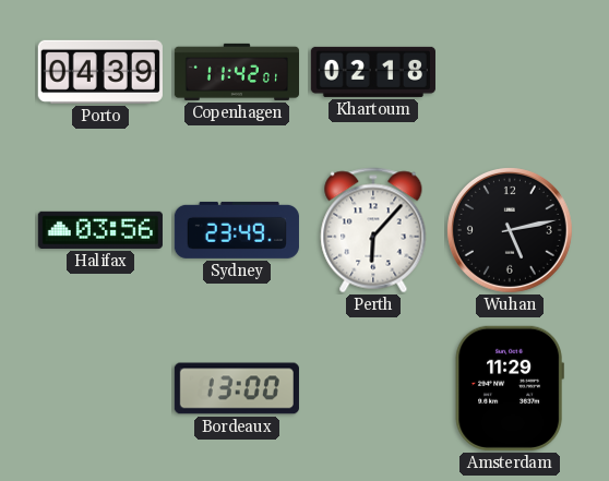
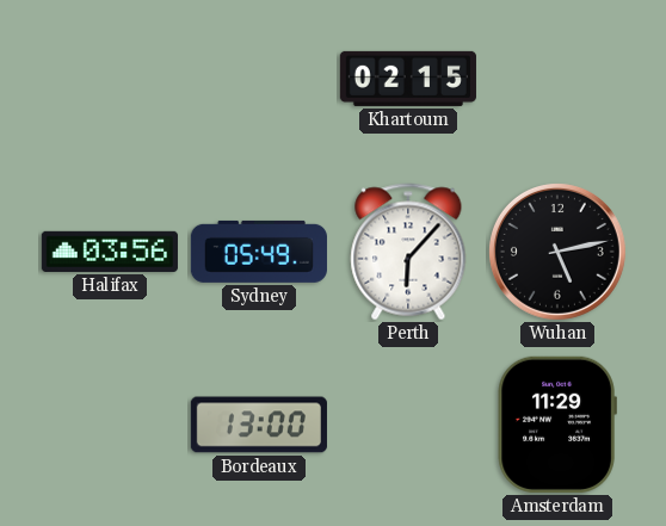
Porto: 04:39 -> none (100, 72)
Copenhagen: 11:42 -> none (236, 72)
Khartoum: 02:18 -> 02:15 (408, 79)
Sydney: 23:49 -> 05:49 (259, 252)
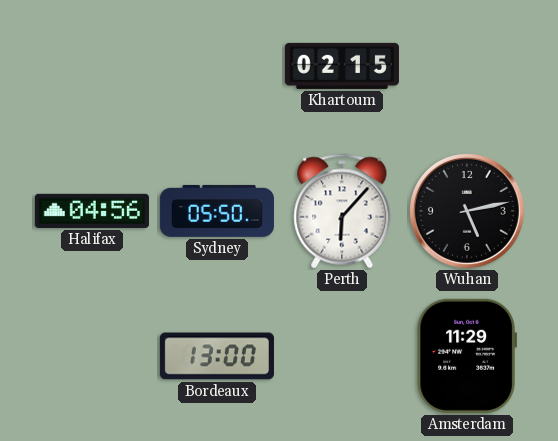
Halifax: 03:56 -> 04:56 (92, 211)
Sydney: 05:49 -> 05:50 (217, 211)
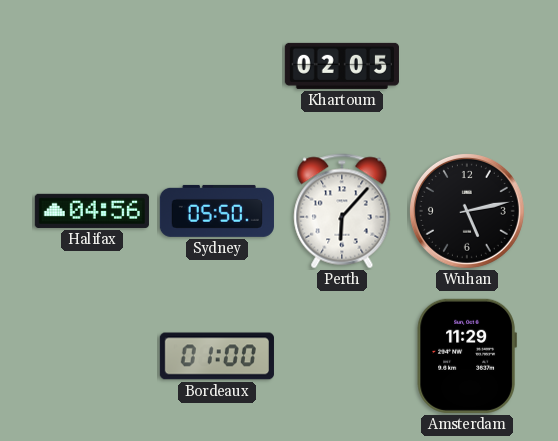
Khartoum: 02:15 -> 02:05 (342, 66)
Bordeaux: 13:00 -> 01:00 (217, 356)
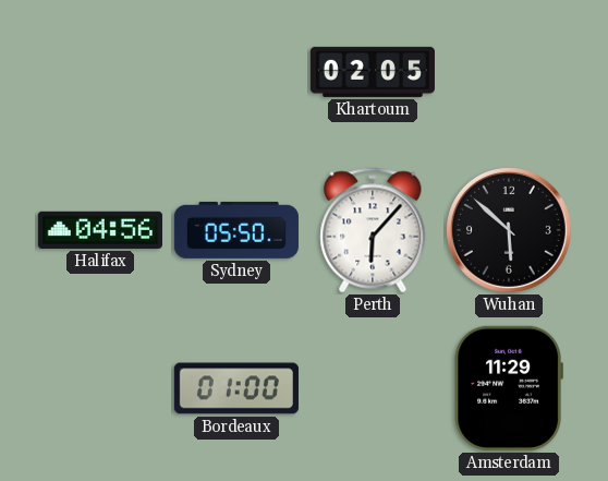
Wuhan: 5:13 -> 5:52 (509, 230)
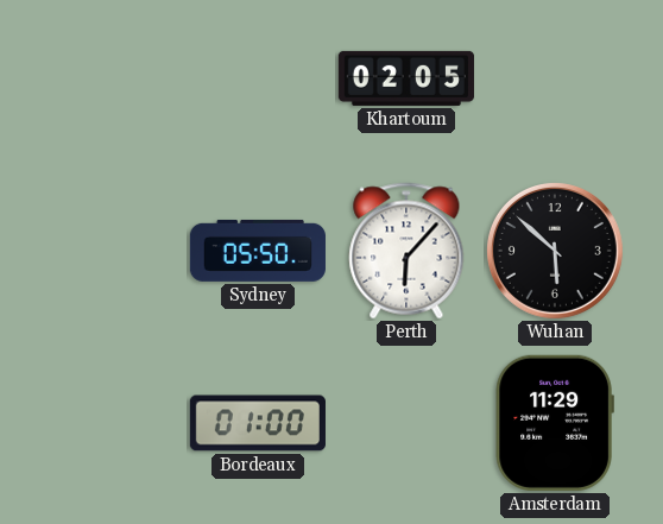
Halifax: 04:56 -> none (100, 230)
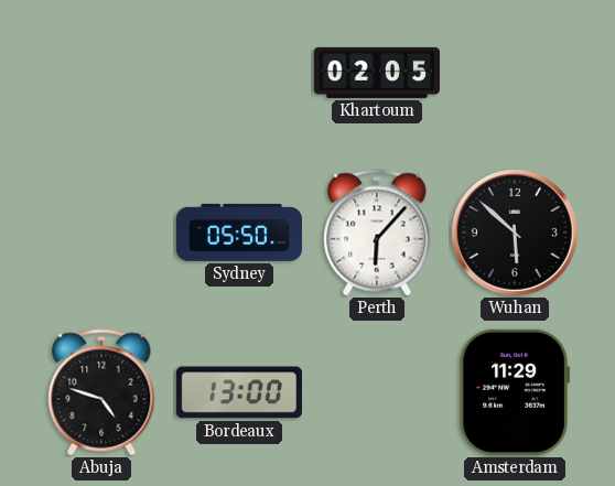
Abuja: none -> 4:48 (101, 392)
Bordeaux: 01:00 -> 13:00 (239, 392)
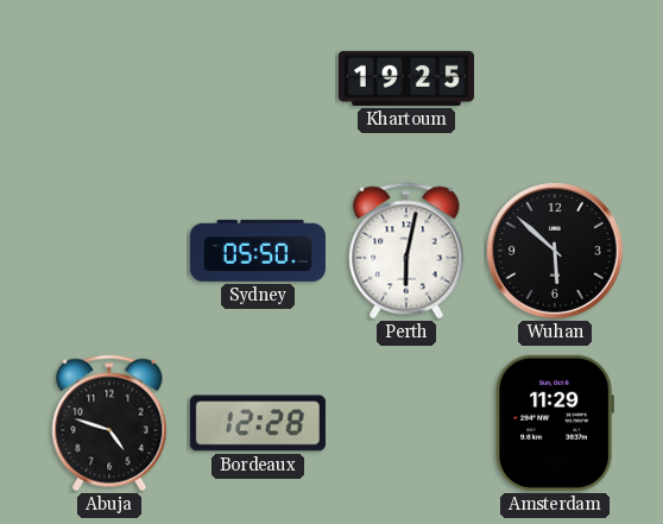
Khartoum: 02:05 -> 19:25 (406, 78)
Perth: 6:07 -> 6:02 (406, 251)
Bordeaux: 13:00 -> 12:28 (258, 423)
